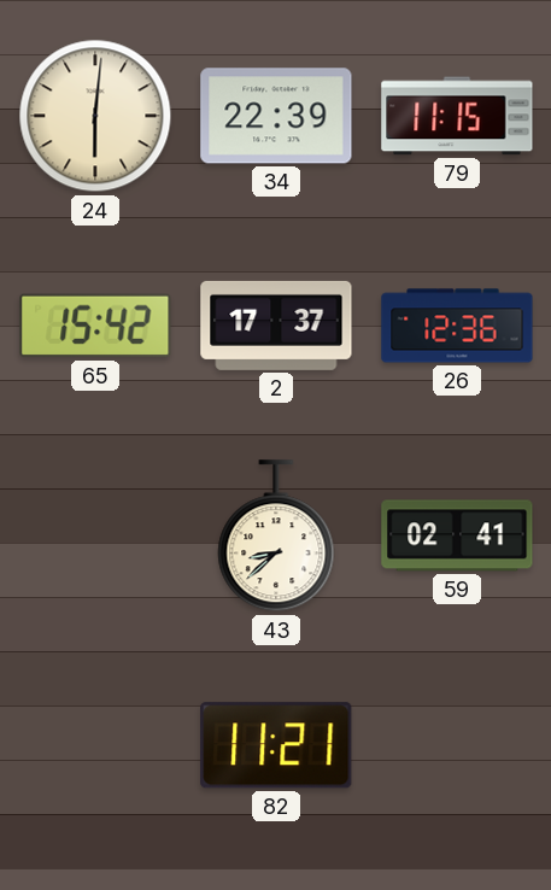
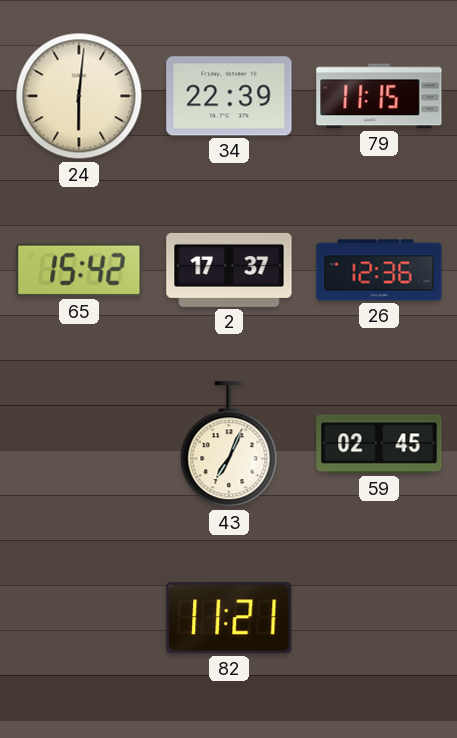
43: 8:38 -> 7:04 (229, 445)
59: 02:41 -> 02:45 (379, 444)
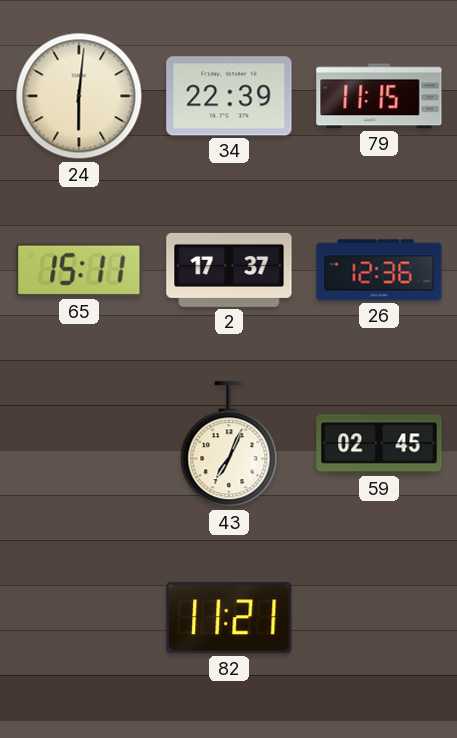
65: 15:42 -> 15:11 (79, 270)
